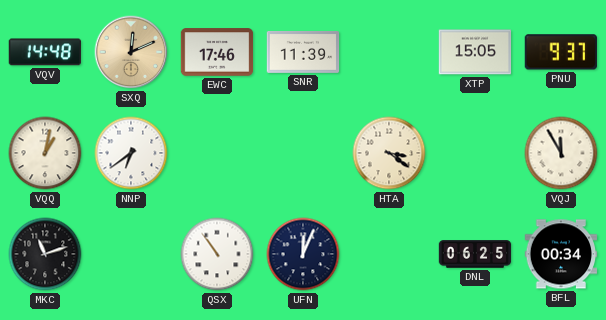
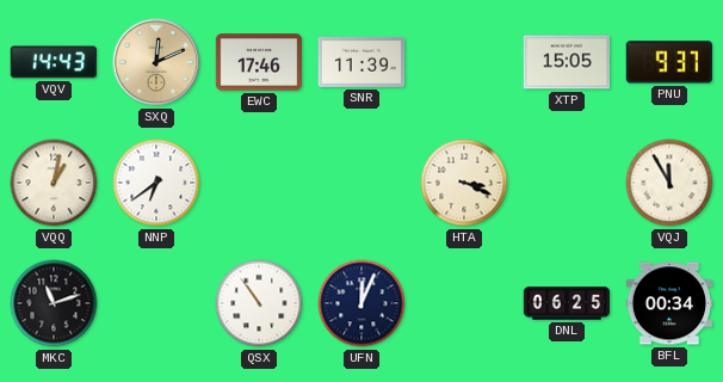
VQV: 14:48 -> 14:43 (52, 62)
HTA: 3:21 -> 3:19 (464, 183)
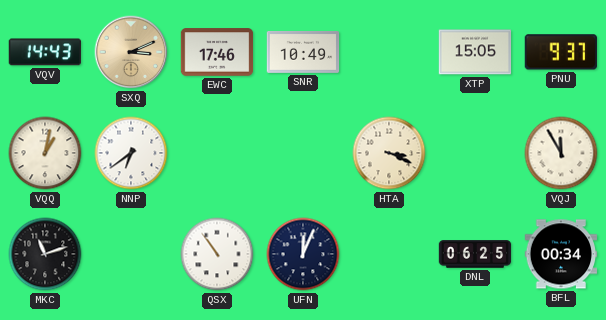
SXQ: 12:11 -> 3:11 (131, 52)
SNR: 11:39 -> 10:49 (303, 52)
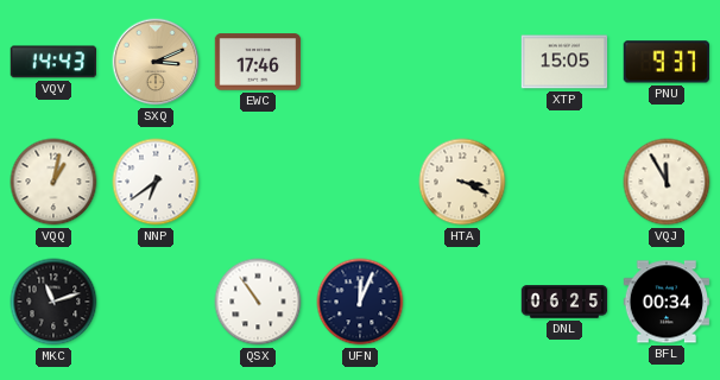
SNR: 10:49 -> none (303, 52)
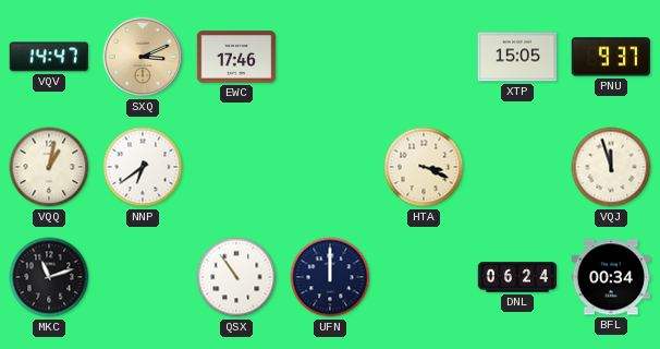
VQV: 14:43 -> 14:47 (48, 57)
VQJ: 11:55 -> 11:57 (611, 167)
UFN: 12:04 -> 12:00 (330, 277)
DNL: 06:25 -> 06:24 (517, 277)
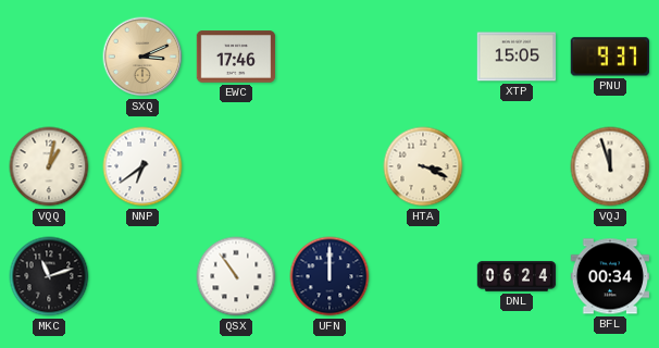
VQV: 14:47 -> none (48, 57)
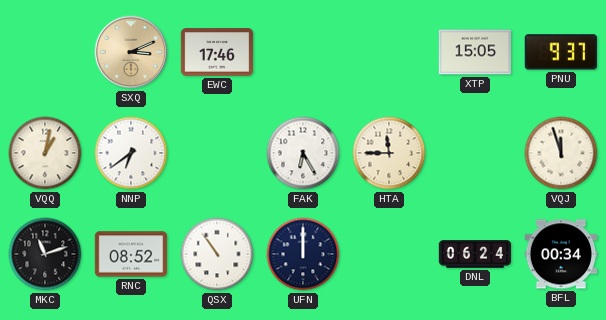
FAK: none -> 6:25 (303, 153)
HTA: 3:19 -> 11:45 (389, 153)
RNC: none -> 08:52 (131, 254)
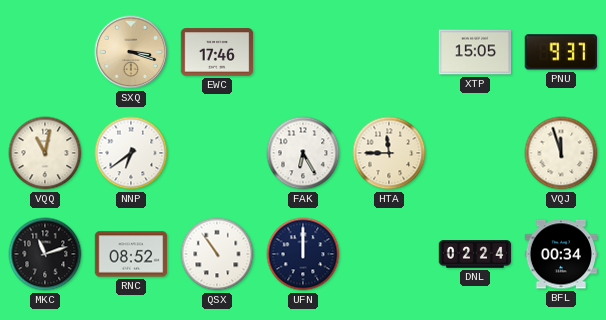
SXQ: 3:11 -> 3:18 (131, 52)
VQQ: 1:02 -> 11:02 (45, 153)
DNL: 06:24 -> 02:24 (475, 254)
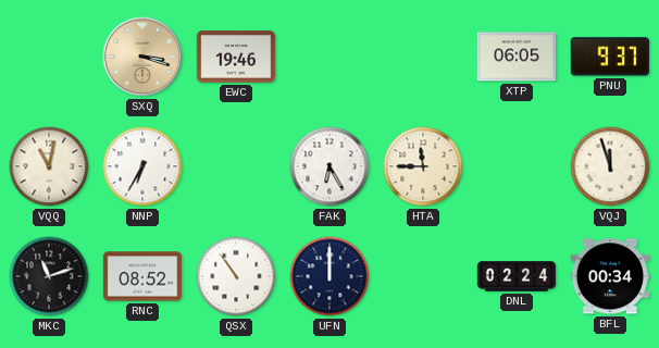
EWC: 17:46 -> 19:46 (236, 57)
XTP: 15:05 -> 06:05 (517, 57)
NNP: 6:39 -> 6:35 (142, 166)
